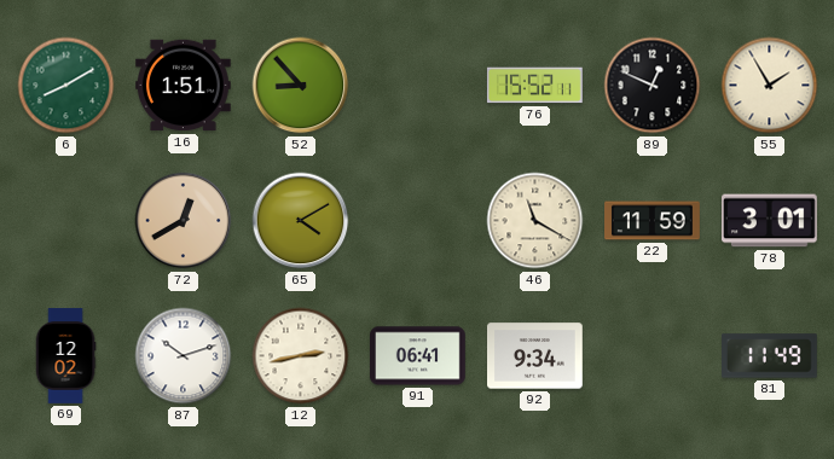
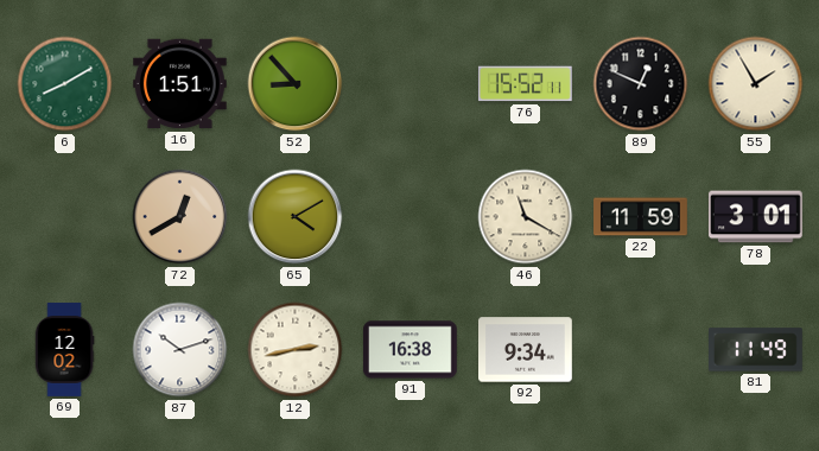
91: 06:41 -> 16:38 (411, 350)
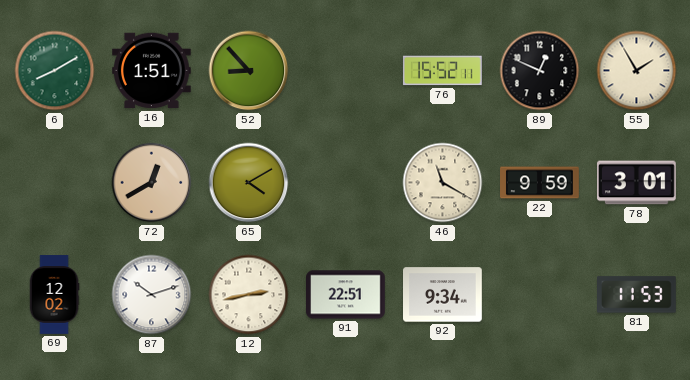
22: 11:59 -> 9:59 (540, 183)
91: 16:38 -> 22:51 (346, 295)
81: 11:49 -> 11:53 (637, 295)
